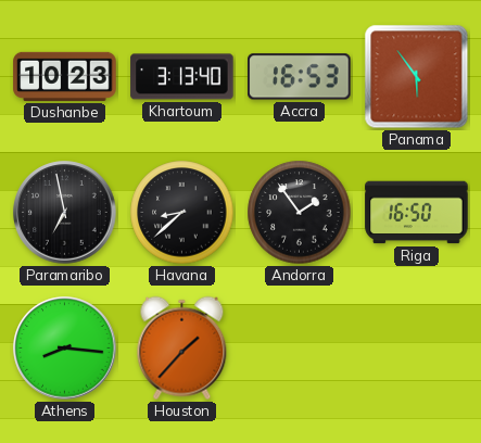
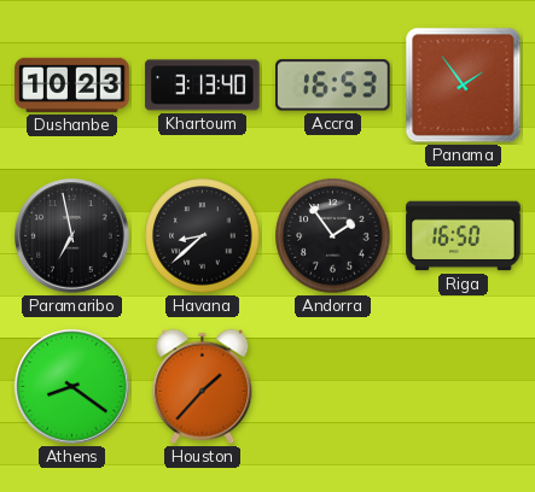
Panama: 5:54 -> 1:54 (464, 86)
Athens: 8:16 -> 8:21 (72, 387)
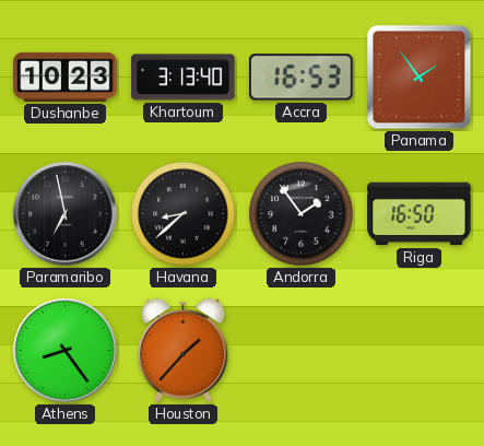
Athens: 8:21 -> 8:24 (66, 351)
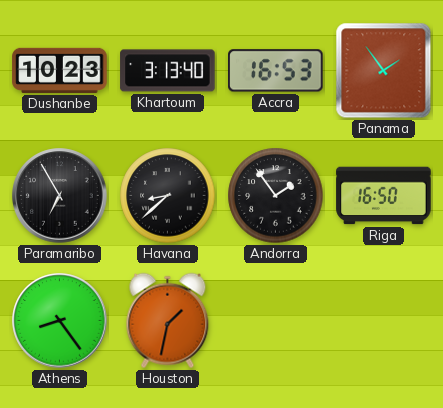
Paramaribo: 6:58 -> 6:55 (60, 196)
Houston: 1:37 -> 1:32 (168, 321)
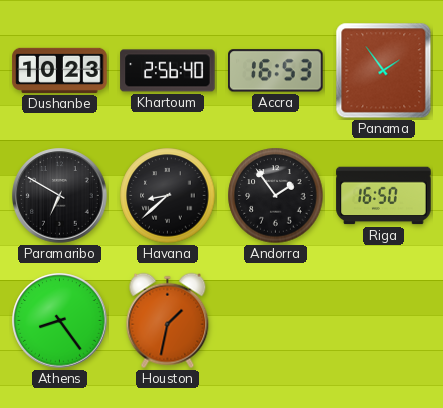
Khartoum: 3:13 -> 2:56 (168, 71)
Paramaribo: 6:55 -> 6:50 (60, 196)
